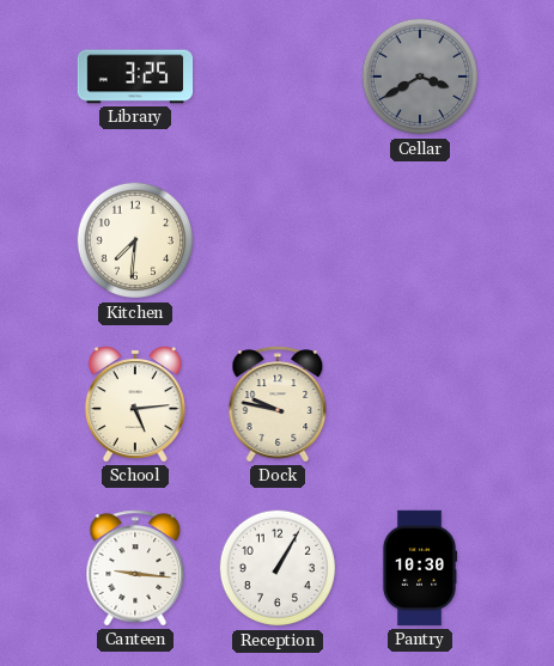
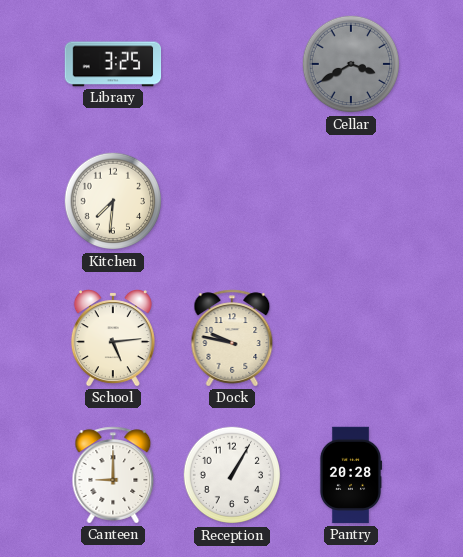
Canteen: 9:16 -> 9:00 (113, 475)
Pantry: 10:30 -> 20:28 (351, 475)
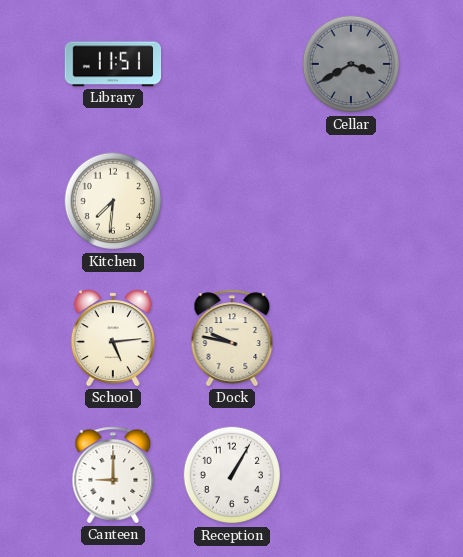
Library: 3:25 -> 11:51 (113, 64)
Pantry: 20:28 -> none (351, 475)
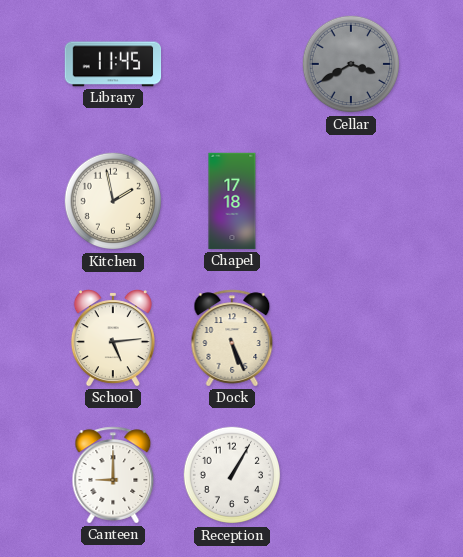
Library: 11:51 -> 11:45 (113, 64)
Kitchen: 7:31 -> 1:58 (113, 201)
Chapel: none -> 17:18 (232, 201)
Dock: 9:47 -> 5:26 (232, 338)
